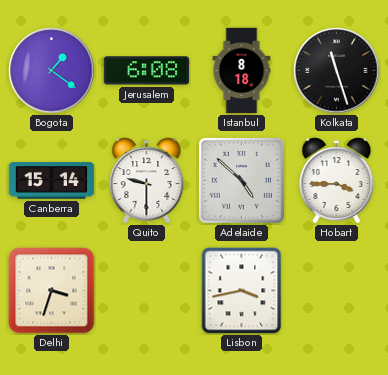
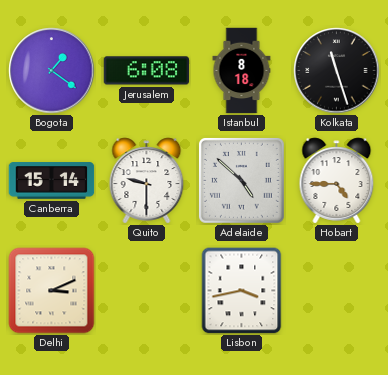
Hobart: 3:45 -> 4:45 (337, 181)
Delhi: 3:33 -> 3:11 (52, 291)
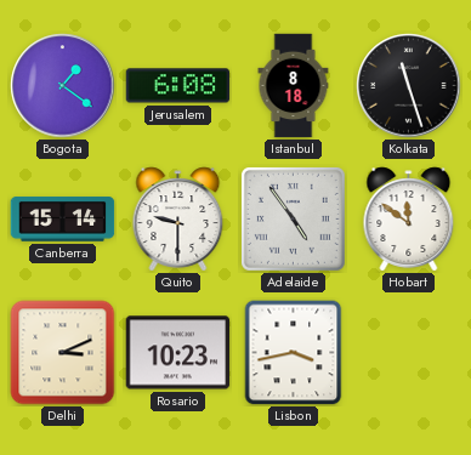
Adelaide: 4:52 -> 4:54 (293, 218)
Hobart: 4:45 -> 11:51 (409, 220)
Rosario: none -> 10:23 (178, 353)
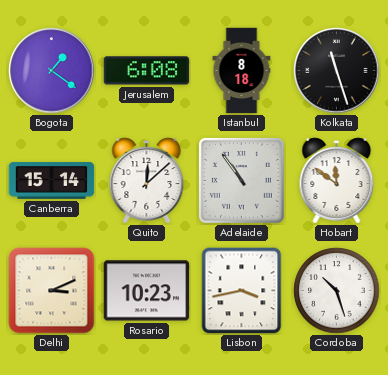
Quito: 9:30 -> 12:08 (147, 181)
Adelaide: 4:54 -> 10:54 (241, 180)
Cordoba: none -> 10:27 (337, 291)
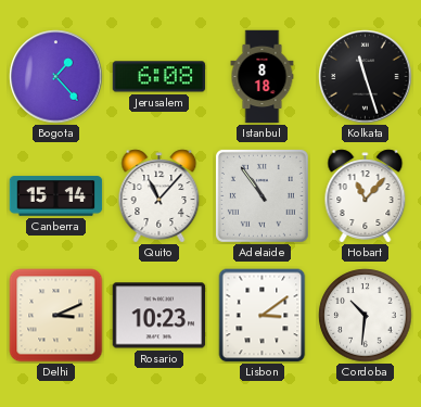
Bogota: 1:21 -> 1:23 (56, 77)
Quito: 12:08 -> 11:07 (160, 196)
Hobart: 11:51 -> 11:07 (366, 196)
Lisbon: 3:43 -> 3:09 (263, 316)
Cordoba: 10:27 -> 10:31 (366, 316)
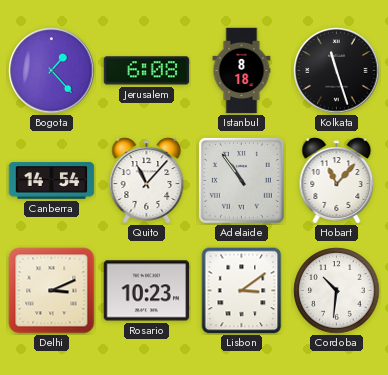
Canberra: 15:14 -> 14:54 (52, 181)
